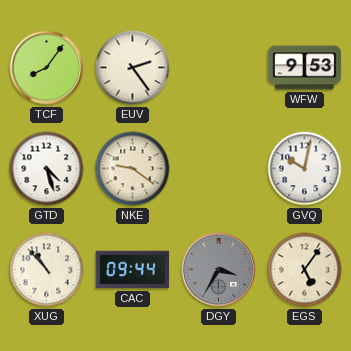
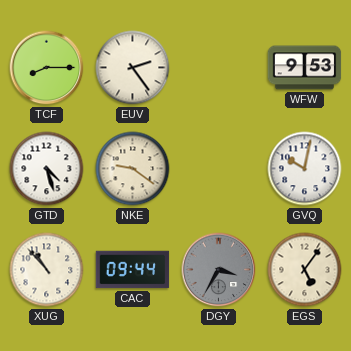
TCF: 8:06 -> 8:15 (47, 68)
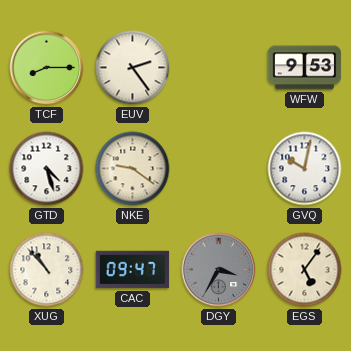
CAC: 09:44 -> 09:47 (133, 270)
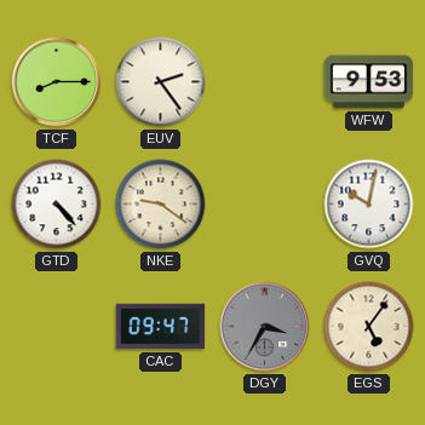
GTD: 4:27 -> 4:23 (57, 205)
XUG: 10:53 -> none (47, 270)
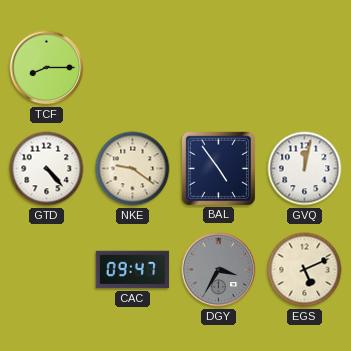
EUV: 2:24 -> none (161, 82)
WFW: 9:53 -> none (369, 82)
BAL: none -> 4:54 (218, 168)
GVQ: 10:02 -> 12:02 (305, 169)
EGS: 5:06 -> 5:11 (305, 270)
